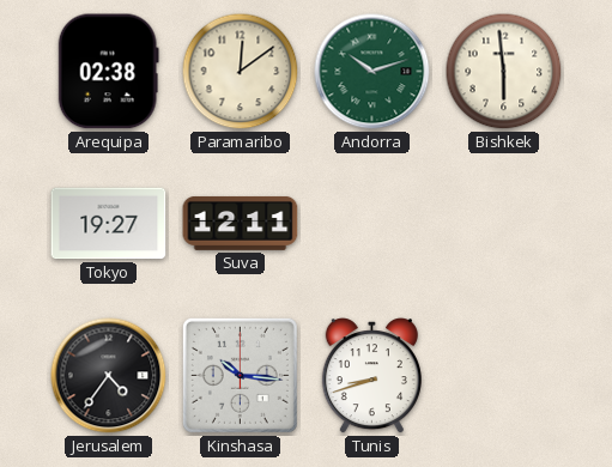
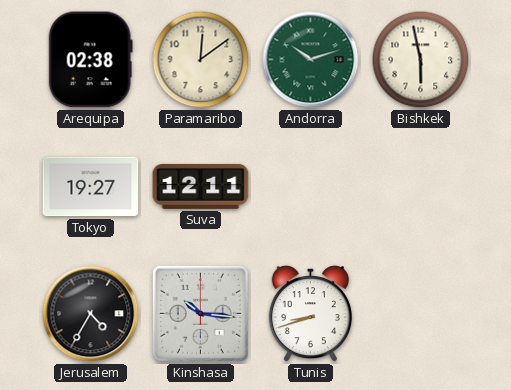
Bishkek: 5:59 -> 5:58 (421, 60)
Jerusalem: 4:36 -> 4:35 (91, 314)
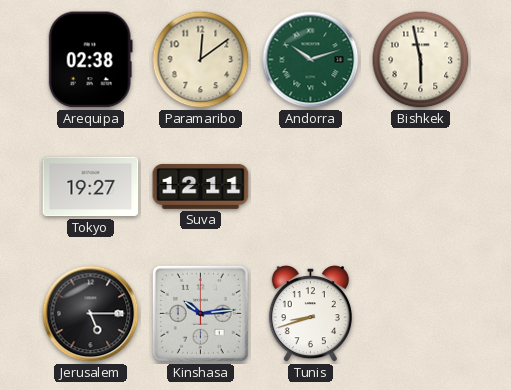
Jerusalem: 4:35 -> 5:15 (91, 314)
Kinshasa: 10:16 -> 10:14 (200, 313)
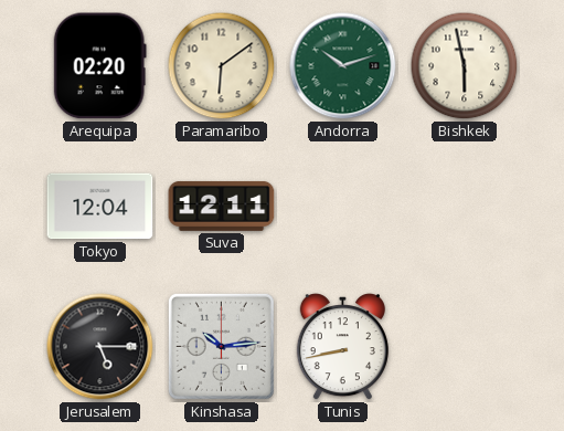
Arequipa: 02:38 -> 02:20 (99, 66)
Paramaribo: 12:09 -> 6:09 (222, 66)
Tokyo: 19:27 -> 12:04 (100, 207)
Tunis: 8:42 -> 8:43 (342, 347)
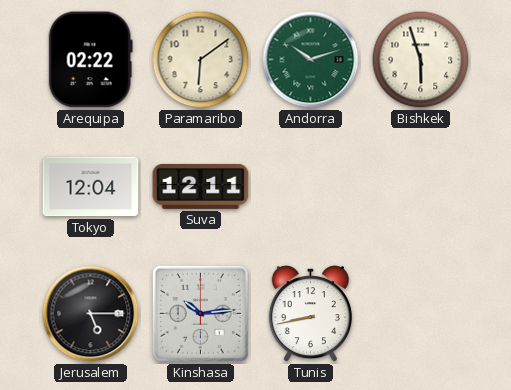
Arequipa: 02:20 -> 02:22 (90, 60)
Bishkek: 5:58 -> 5:57 (421, 60)
